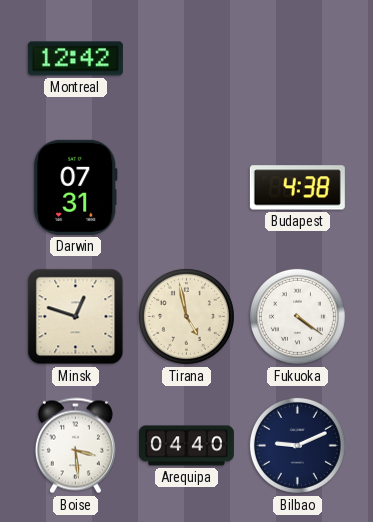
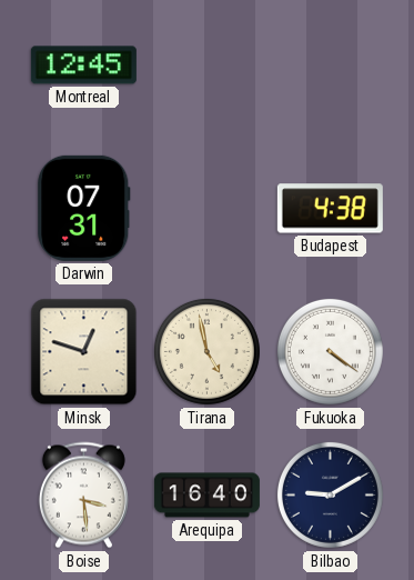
Montreal: 12:42 -> 12:45 (83, 66)
Arequipa: 04:40 -> 16:40 (206, 496)
Bilbao: 9:11 -> 9:10 (330, 494)
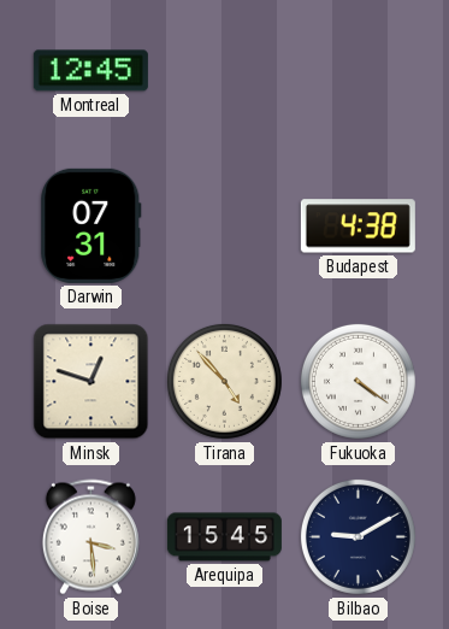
Tirana: 4:58 -> 4:53 (224, 381)
Arequipa: 16:40 -> 15:45 (224, 537)
